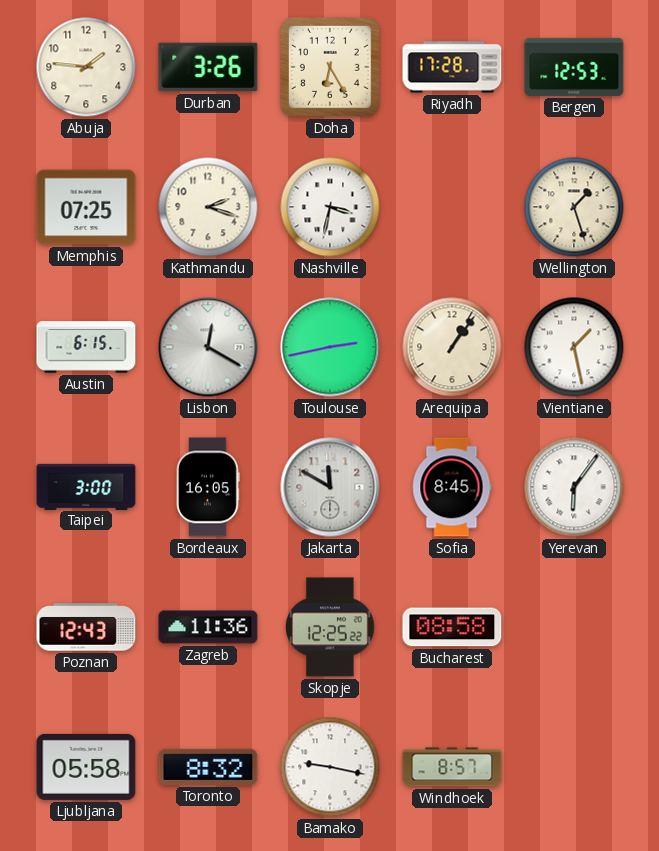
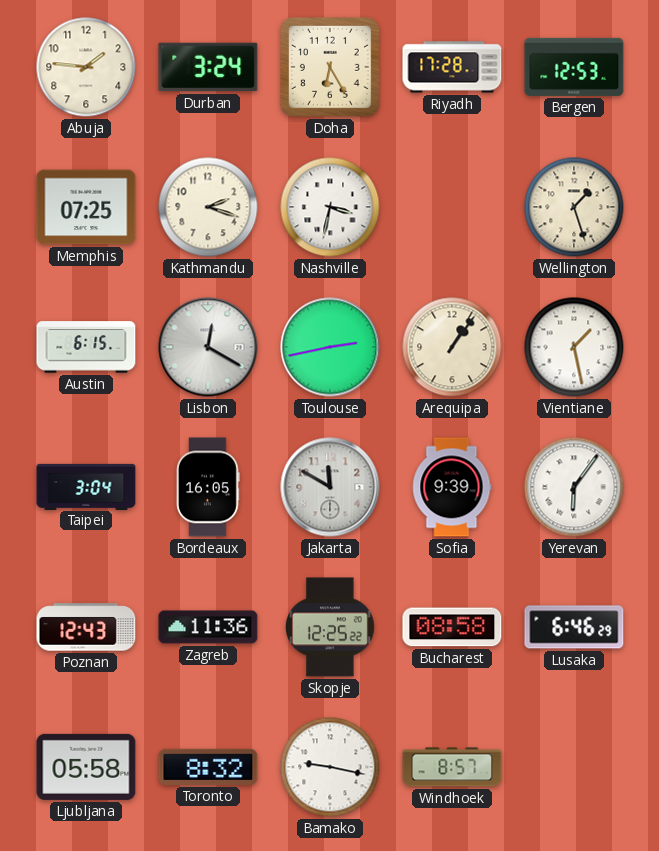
Durban: 3:26 -> 3:24 (208, 67)
Taipei: 3:00 -> 3:04 (86, 486)
Sofia: 8:45 -> 9:39 (452, 487)
Lusaka: none -> 6:46 (574, 627)
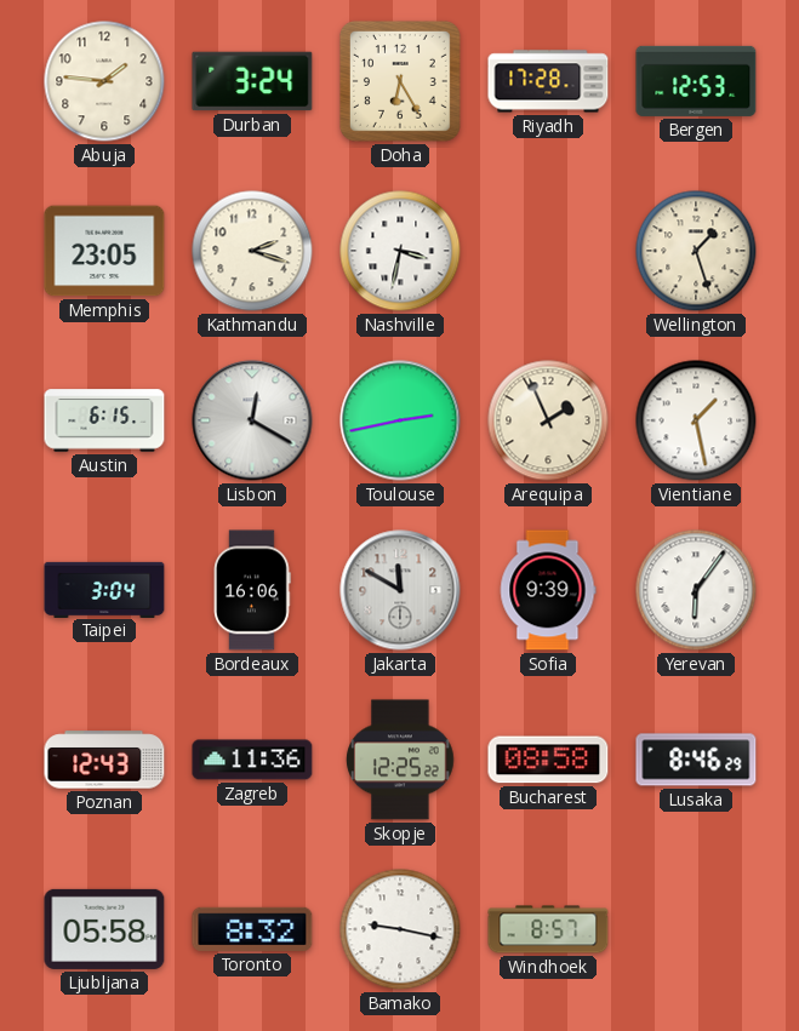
Memphis: 07:25 -> 23:05 (104, 251)
Arequipa: 1:06 -> 1:56 (548, 420)
Bordeaux: 16:05 -> 16:06 (252, 590)
Lusaka: 6:46 -> 8:46 (696, 760)
